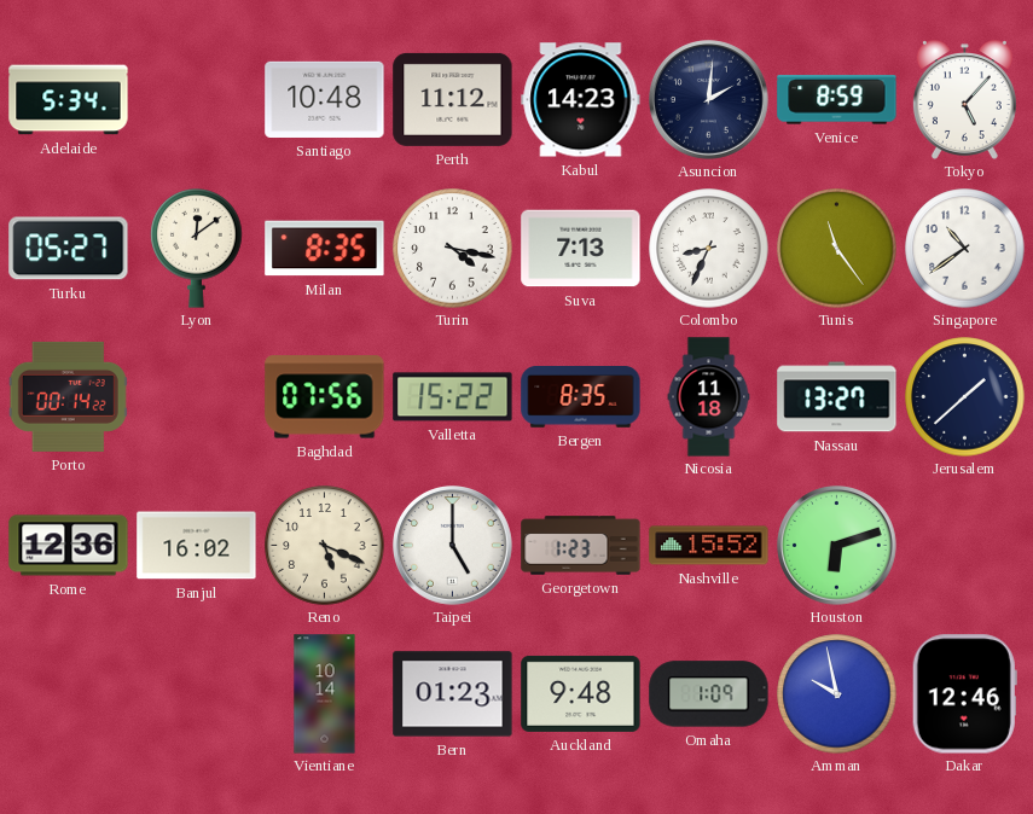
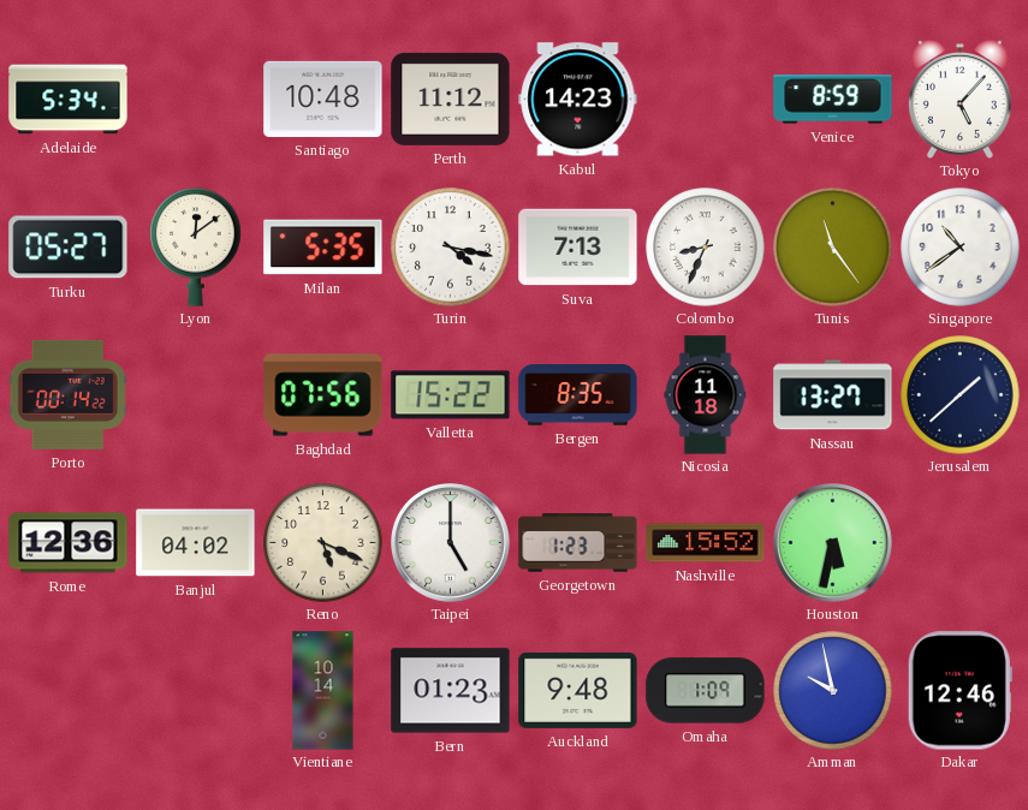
Asuncion: 2:01 -> none (709, 100)
Milan: 8:35 -> 5:35 (323, 248)
Banjul: 16:02 -> 04:02 (196, 543)
Houston: 6:12 -> 5:32 (833, 543)
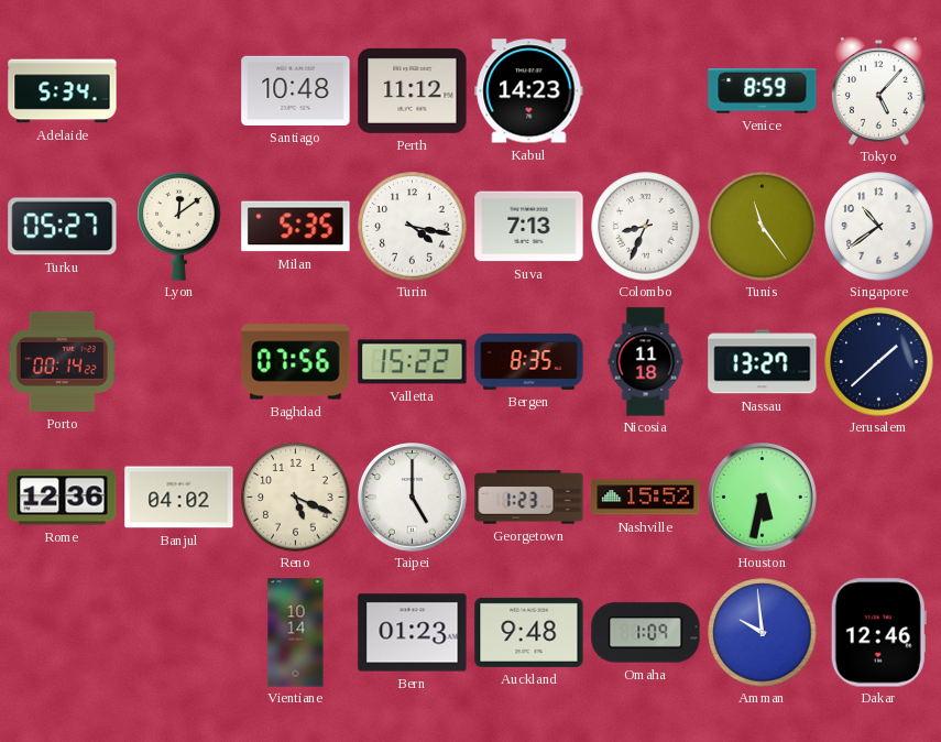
Amman: 9:58 -> 9:59 (763, 633)
